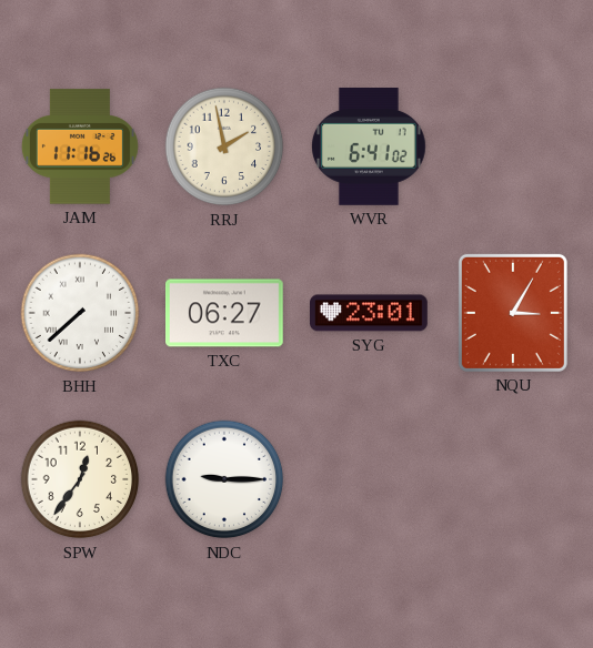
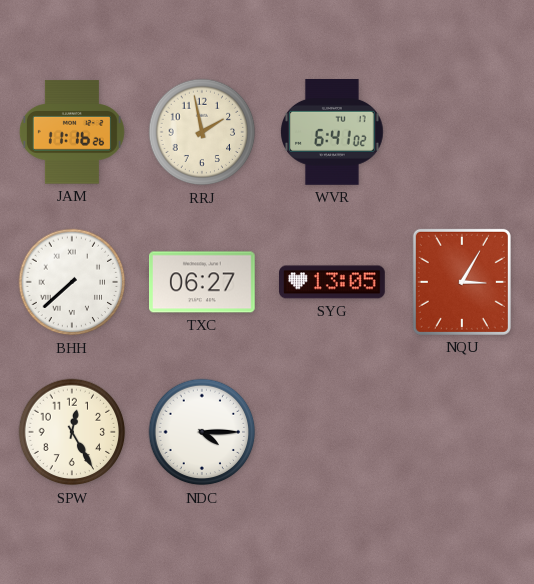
SYG: 23:01 -> 13:05 (333, 282)
SPW: 12:36 -> 12:25 (72, 432)
NDC: 9:15 -> 4:15 (202, 432)
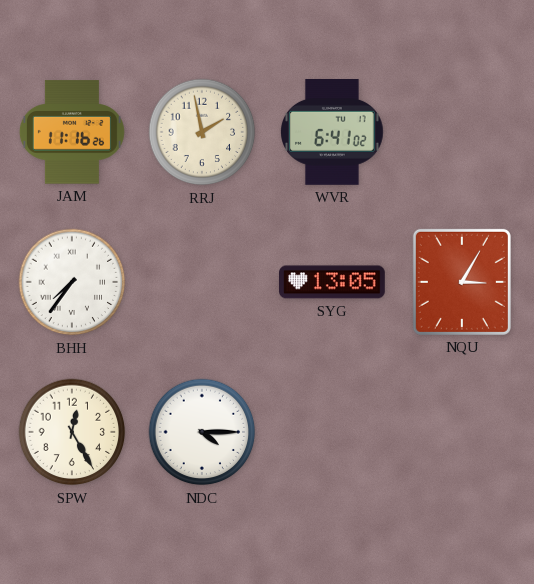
BHH: 7:38 -> 7:36 (72, 282)
TXC: 06:27 -> none (203, 282)
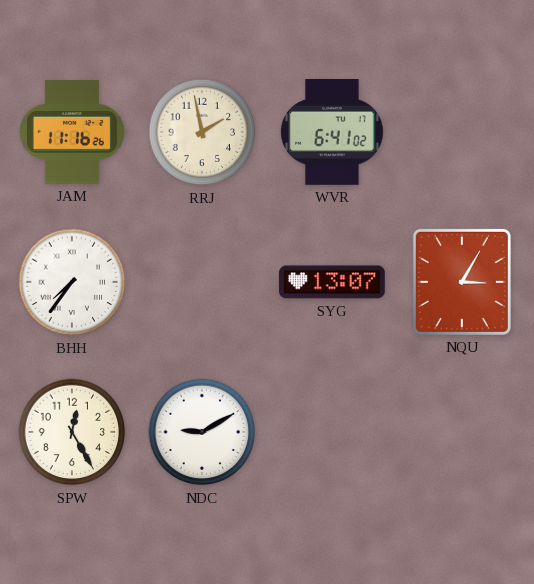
SYG: 13:05 -> 13:07 (333, 282)
NDC: 4:15 -> 9:10 (202, 432)
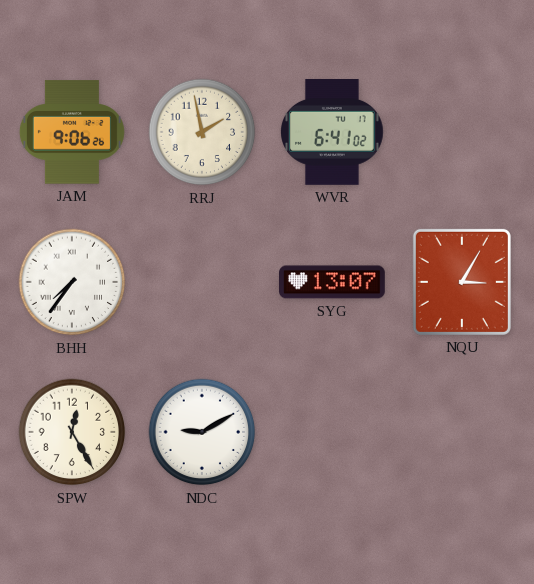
JAM: 11:16 -> 9:06 (72, 132)
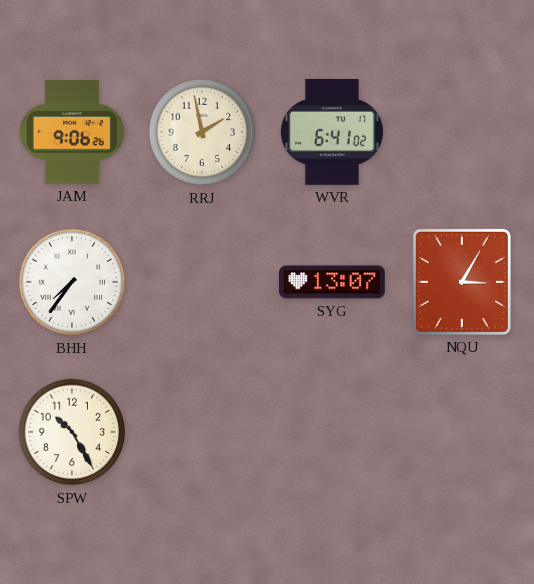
SPW: 12:25 -> 10:25 (72, 432)
NDC: 9:10 -> none (202, 432)
